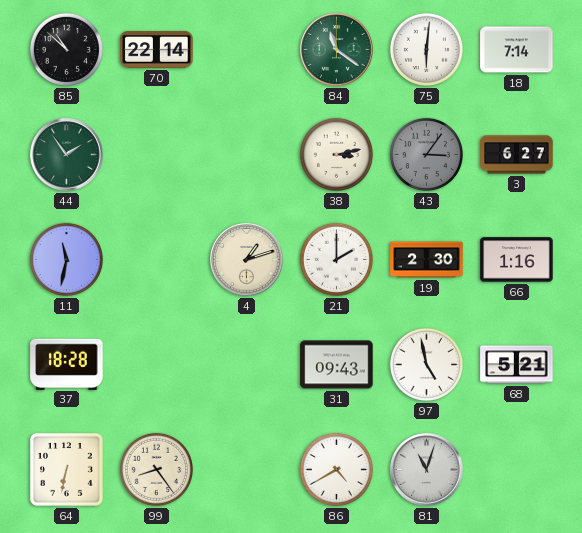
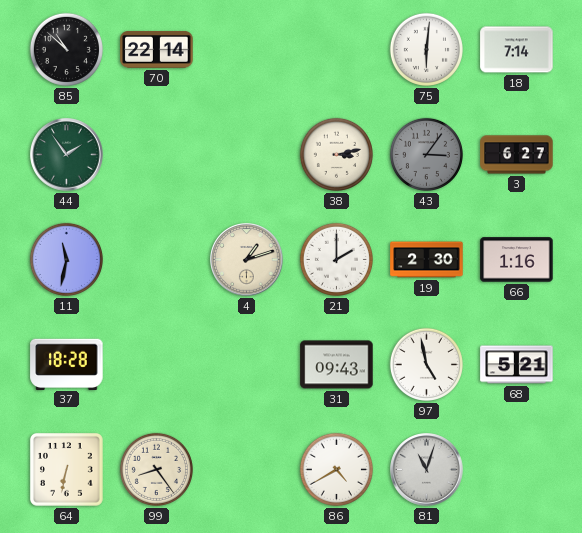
84: 11:21 -> none (337, 50)
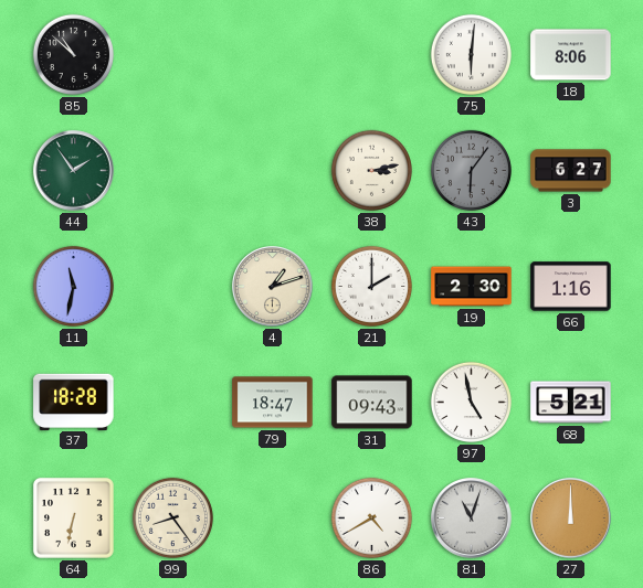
70: 22:14 -> none (157, 49)
18: 7:14 -> 8:06 (571, 55)
43: 3:06 -> 6:06 (471, 170)
79: none -> 18:47 (273, 403)
27: none -> 12:00 (571, 518)
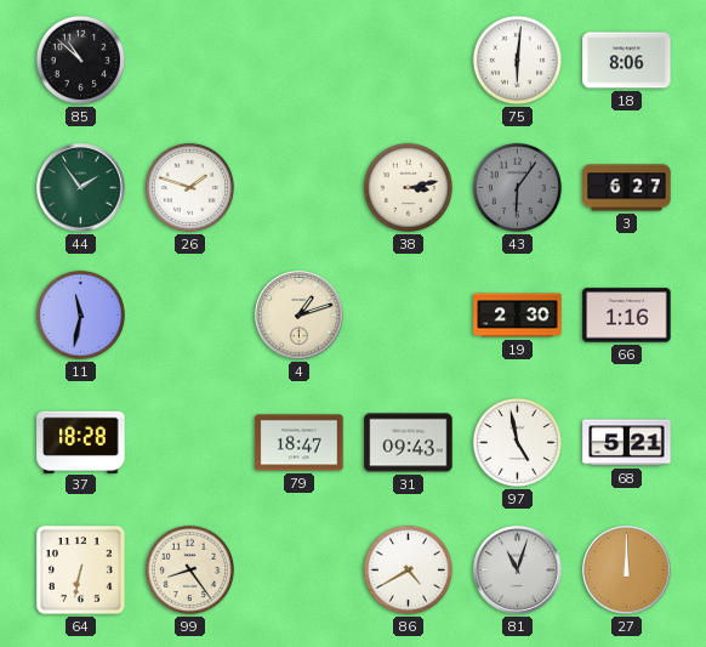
26: none -> 1:48 (189, 187)
21: 2:00 -> none (371, 286)
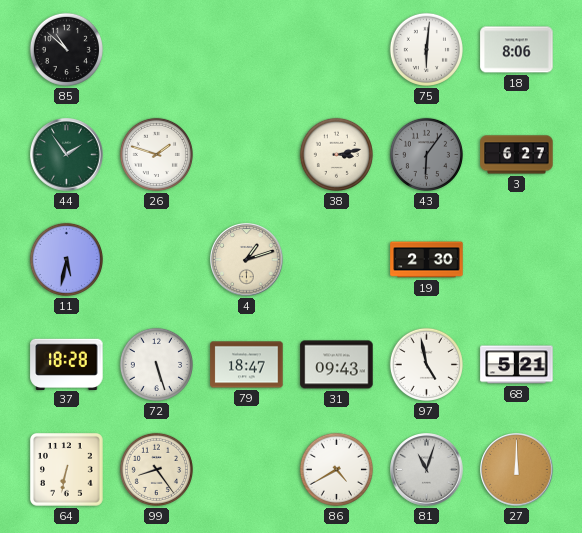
11: 11:32 -> 5:32 (66, 259)
66: 1:16 -> none (627, 316)
72: none -> 5:27 (156, 364)
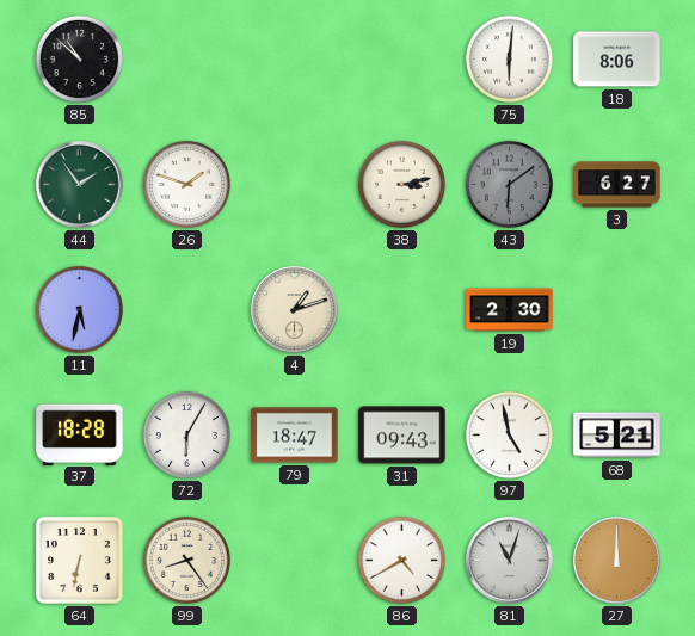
43: 6:06 -> 6:09 (509, 184)
72: 5:27 -> 6:05 (186, 434)
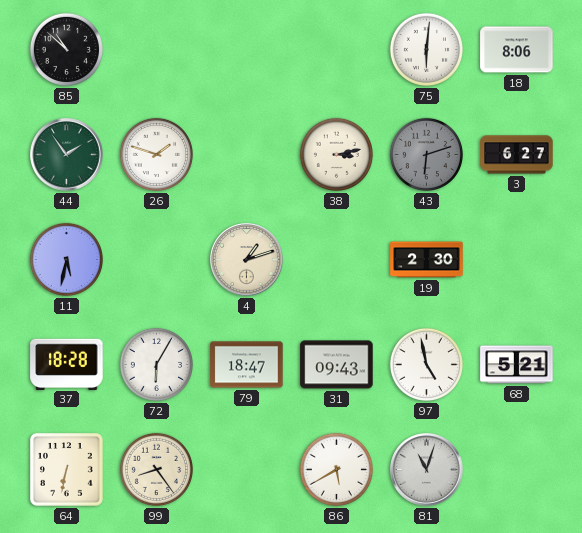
43: 6:09 -> 6:12 (426, 154)
86: 4:40 -> 5:40 (336, 469)
27: 12:00 -> none (617, 561)
